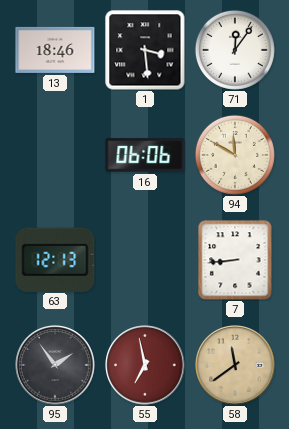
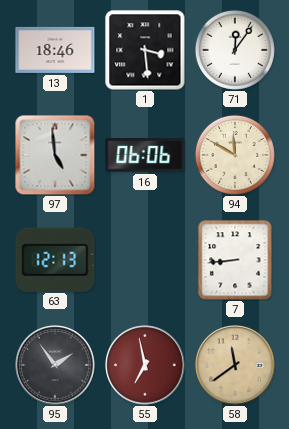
97: none -> 4:59 (55, 155)
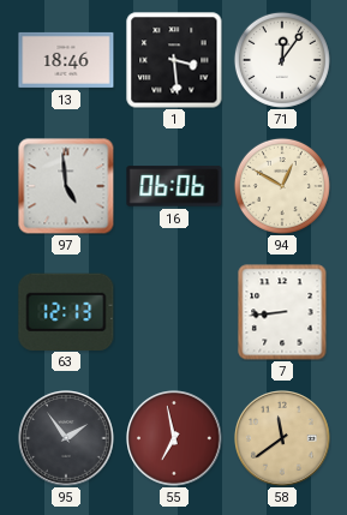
94: 11:50 -> 12:50 (282, 186)
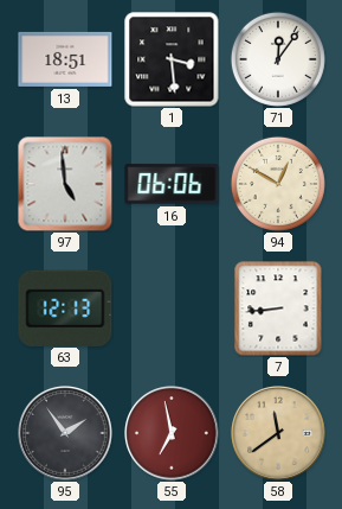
13: 18:46 -> 18:51 (65, 59)
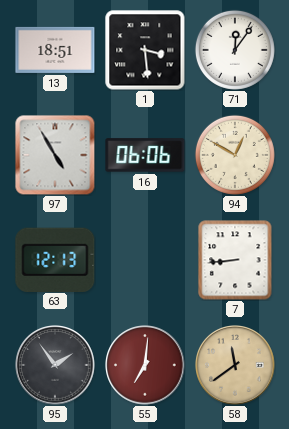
97: 4:59 -> 4:55 (55, 155)
55: 6:58 -> 7:01 (145, 365)
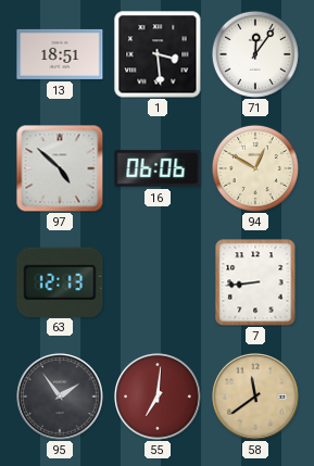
97: 4:55 -> 4:52 (60, 168)
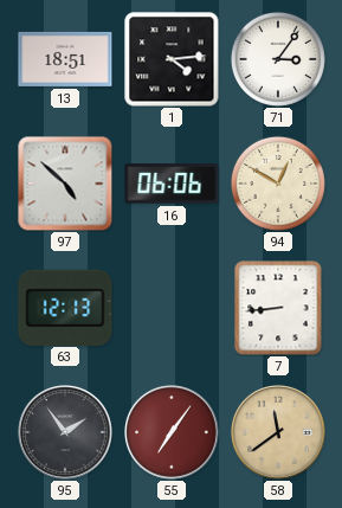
1: 3:29 -> 4:14 (172, 59)
71: 12:06 -> 3:06 (278, 59)
55: 7:01 -> 7:06 (172, 432)
